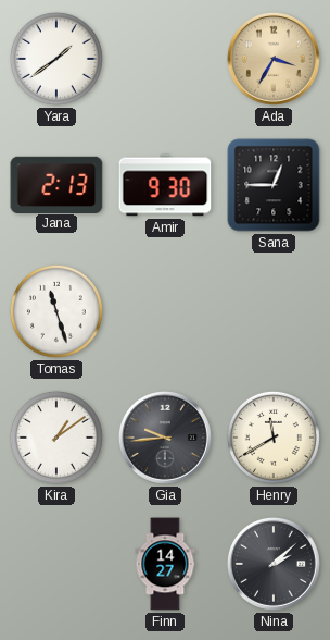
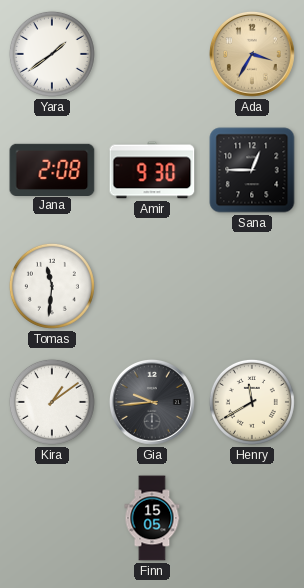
Jana: 2:13 -> 2:08 (52, 169)
Tomas: 11:27 -> 11:31 (52, 286)
Finn: 14:27 -> 15:05 (152, 518)
Nina: 2:08 -> none (274, 564)
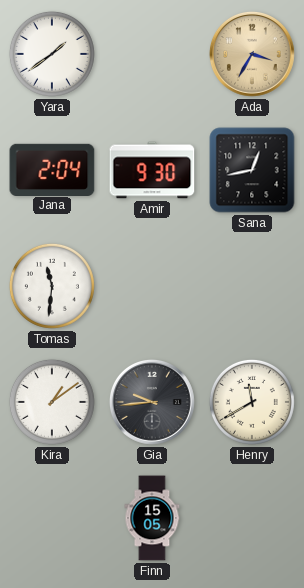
Jana: 2:08 -> 2:04 (52, 169)
Sana: 12:45 -> 12:43 (252, 170)
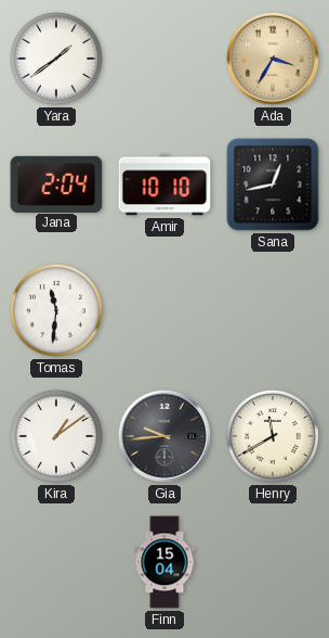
Amir: 9:30 -> 10:10 (164, 184)
Finn: 15:05 -> 15:04 (164, 562)
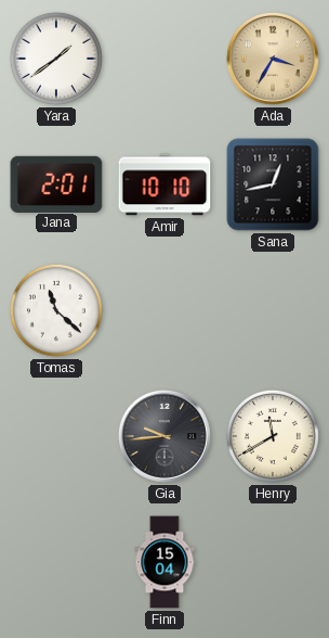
Jana: 2:04 -> 2:01 (56, 183)
Tomas: 11:31 -> 11:22 (56, 310)
Kira: 1:09 -> none (56, 436)
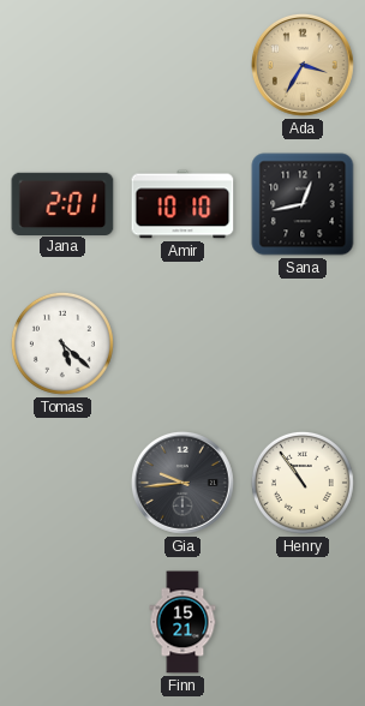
Yara: 1:39 -> none (56, 59)
Tomas: 11:22 -> 5:22 (62, 343)
Henry: 11:40 -> 10:54 (303, 483)
Finn: 15:04 -> 15:21 (182, 622)
